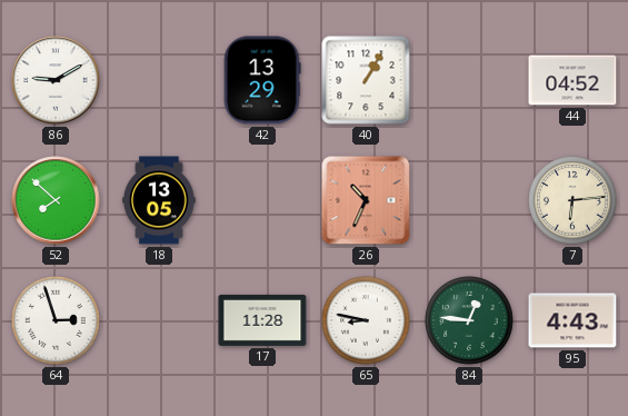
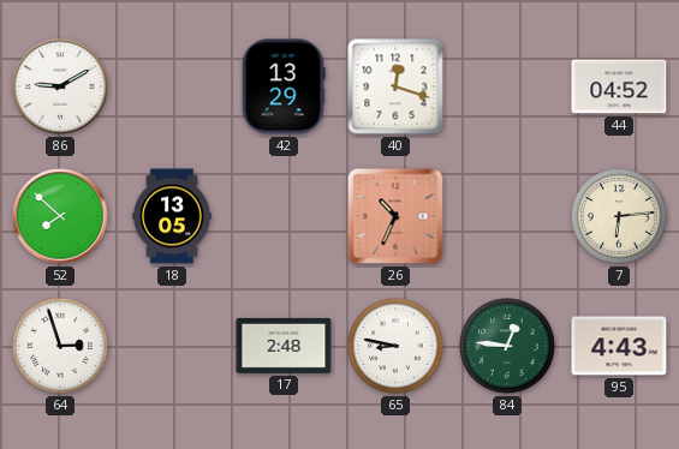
40: 1:05 -> 12:18 (395, 86)
17: 11:28 -> 2:48 (284, 346)
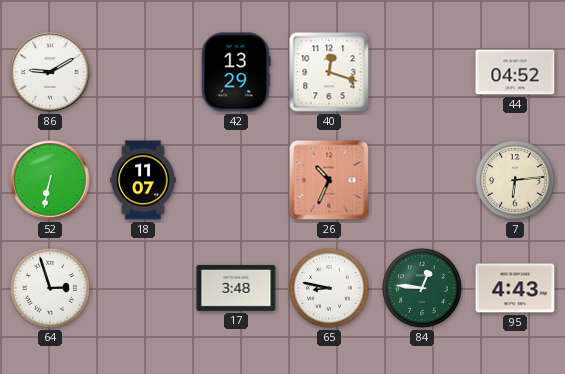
52: 7:52 -> 6:32 (50, 180)
18: 13:05 -> 11:07 (143, 180)
17: 2:48 -> 3:48 (236, 288)
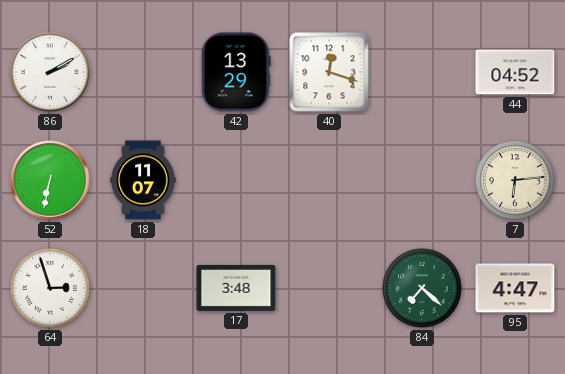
86: 9:10 -> 2:10 (50, 72)
26: 10:34 -> none (329, 180)
65: 8:47 -> none (329, 288)
84: 12:46 -> 7:22 (422, 288)
95: 4:43 -> 4:47 (515, 288)
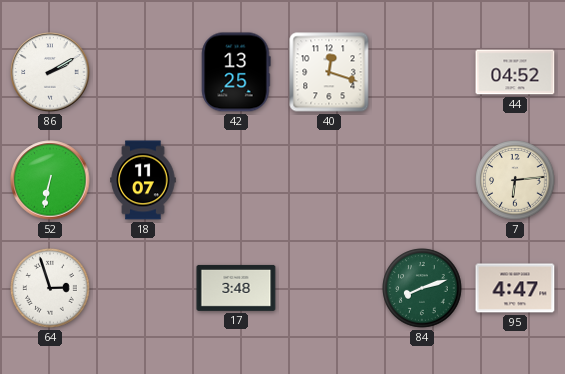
42: 13:29 -> 13:25 (236, 72)
84: 7:22 -> 8:12 (422, 288)
